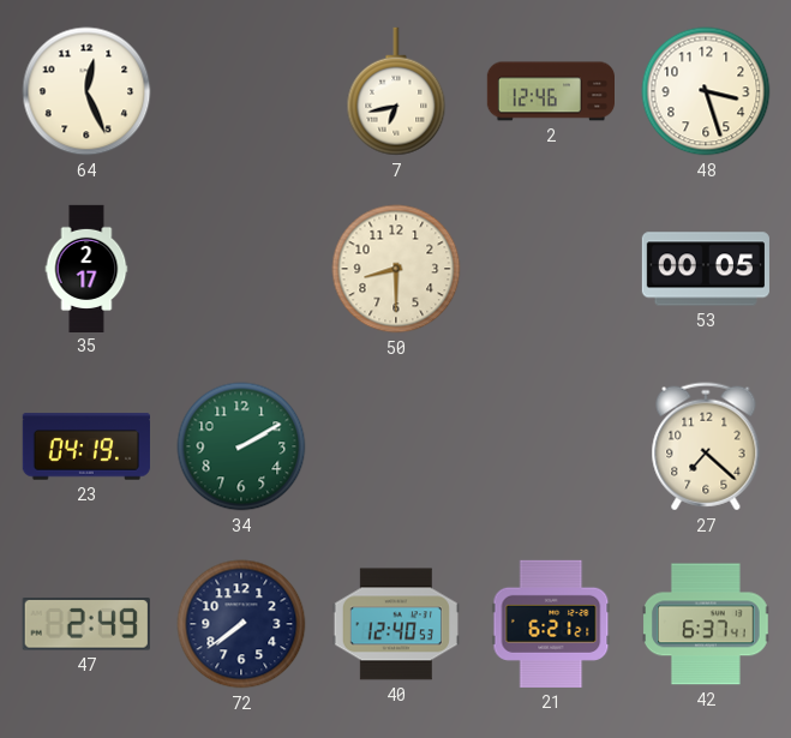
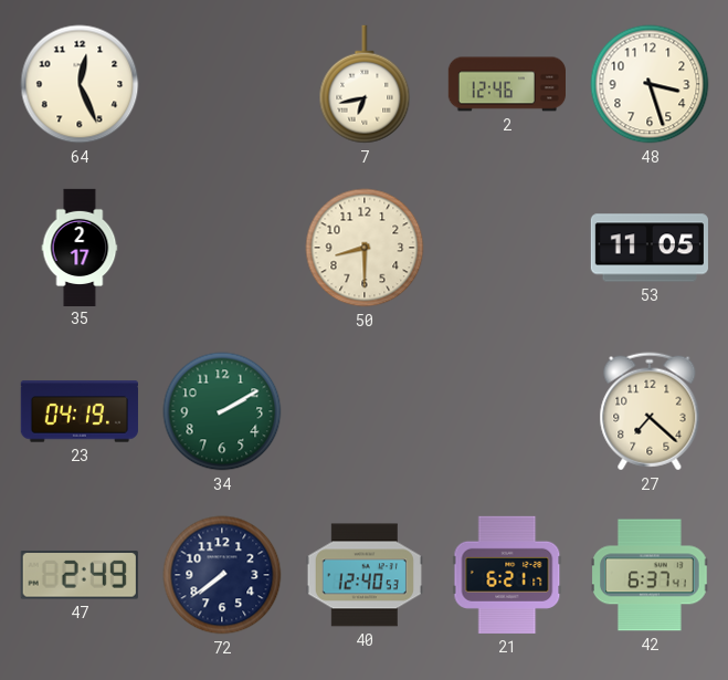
53: 00:05 -> 11:05 (648, 248)
21: 6:21:21 -> 6:21:17 (507, 575)
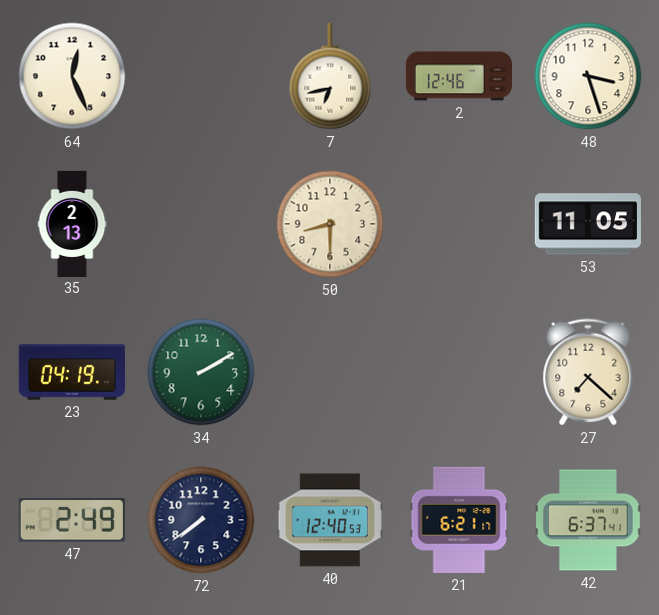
35: 2:17 -> 2:13 (72, 223)
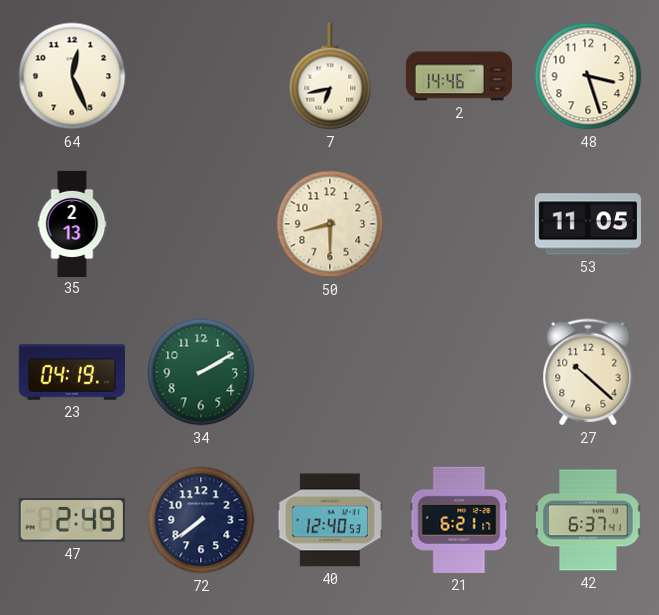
2: 12:46 -> 14:46 (458, 76)
27: 7:22 -> 10:22 (588, 372)
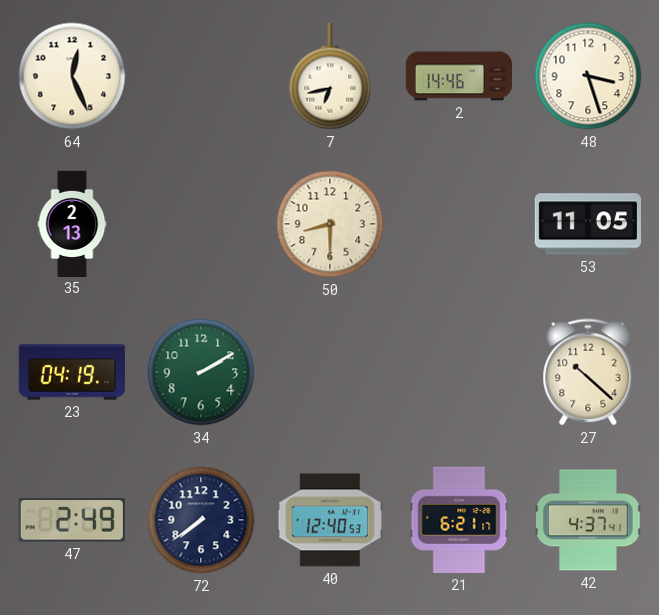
42: 6:37 -> 4:37 (588, 520)
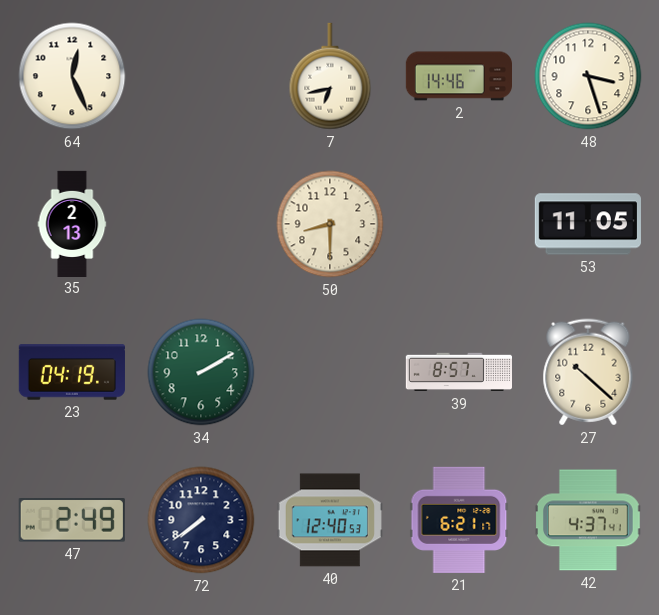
39: none -> 8:57 (458, 372)
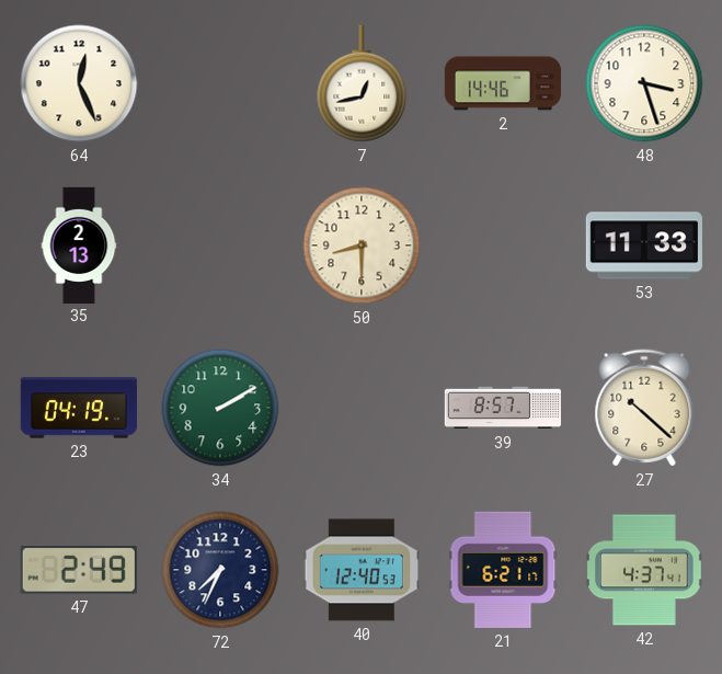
7: 6:43 -> 12:43 (362, 83)
53: 11:05 -> 11:33 (643, 245)
72: 7:39 -> 7:34 (220, 570)
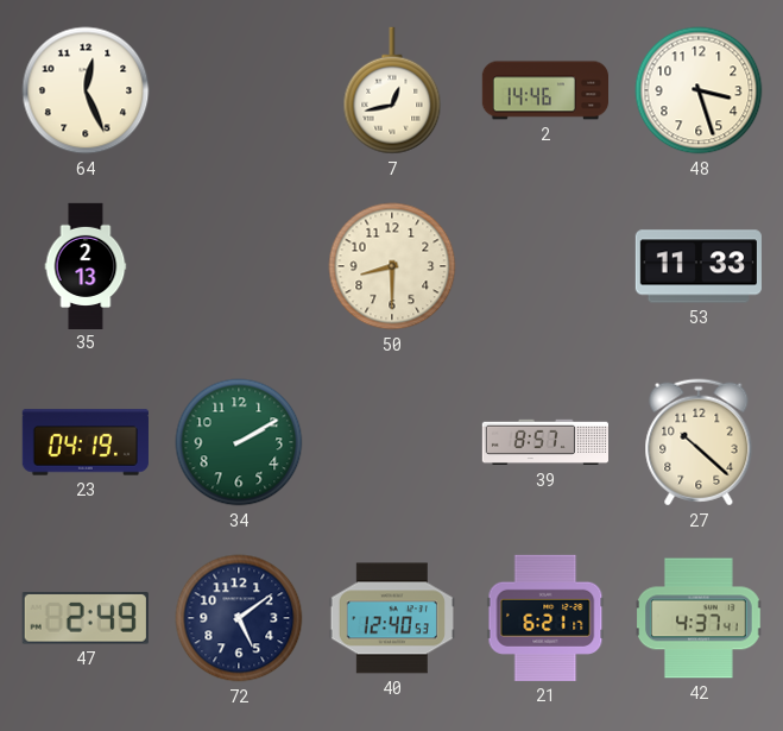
72: 7:34 -> 5:09 (239, 618)
